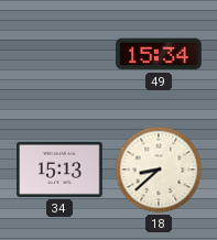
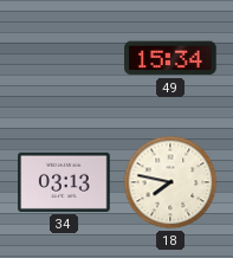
34: 15:13 -> 03:13 (64, 182)
18: 8:38 -> 7:47 (170, 182)
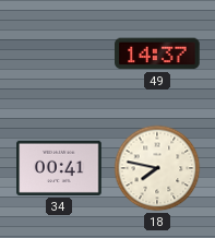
49: 15:34 -> 14:37 (157, 53)
34: 03:13 -> 00:41 (59, 168)
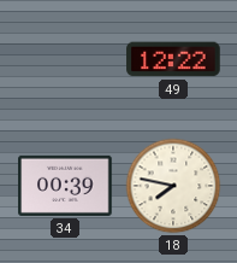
49: 14:37 -> 12:22 (173, 59)
34: 00:41 -> 00:39 (65, 186)
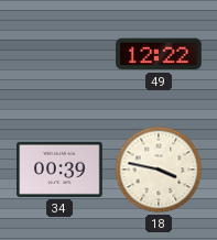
18: 7:47 -> 3:47 (159, 170)
